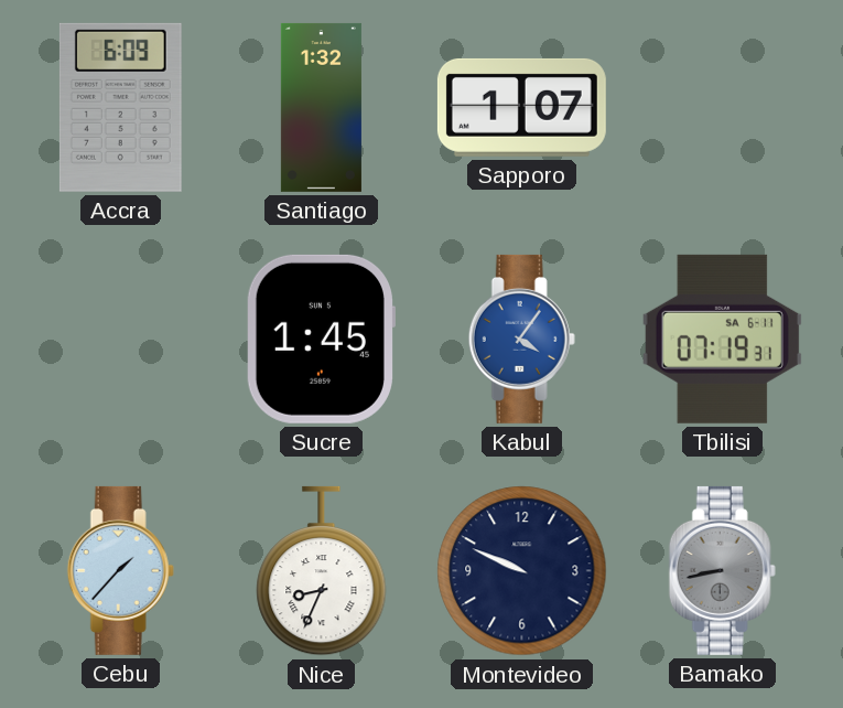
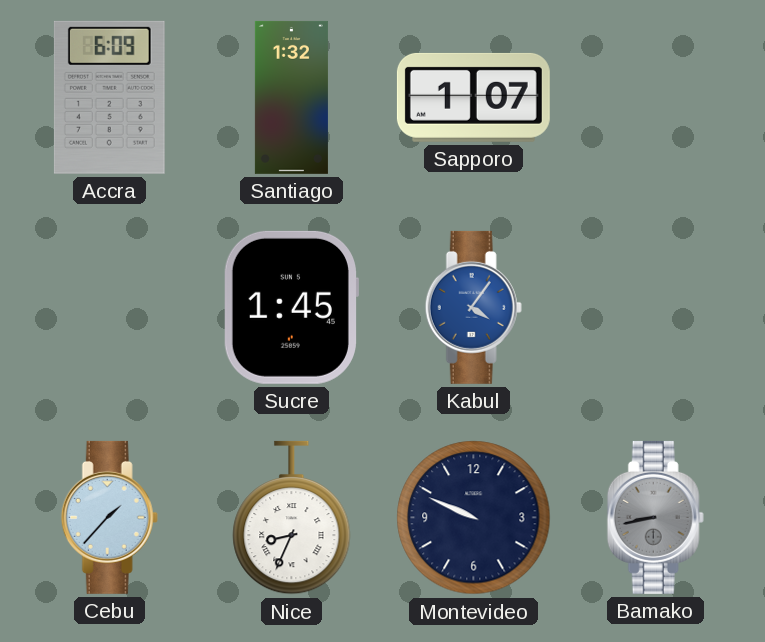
Tbilisi: 07:19 -> none (722, 339)
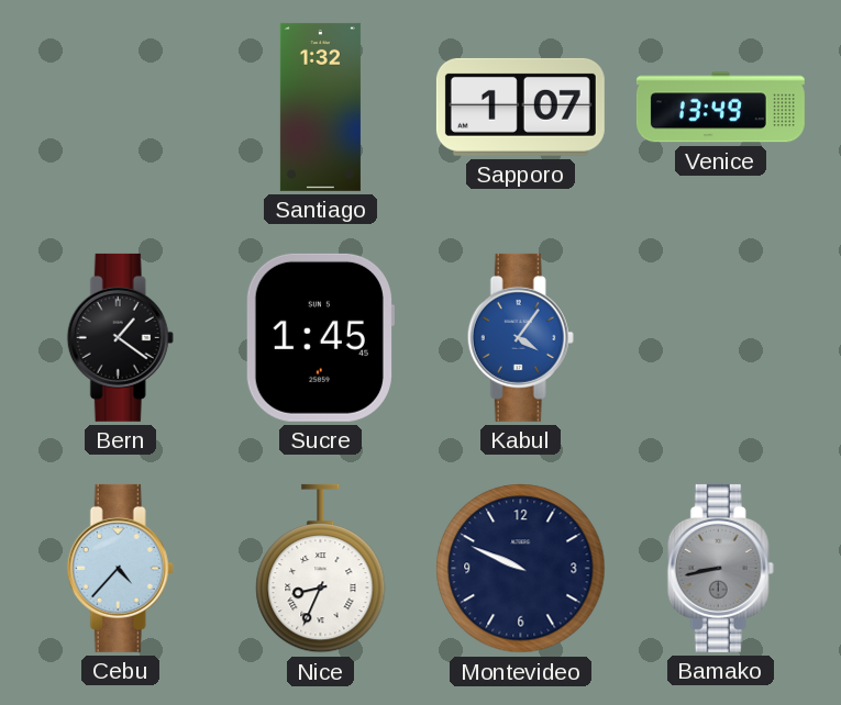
Accra: 6:09 -> none (109, 97)
Venice: none -> 13:49 (720, 108)
Bern: none -> 1:21 (120, 337)
Cebu: 1:37 -> 4:37 (120, 568)
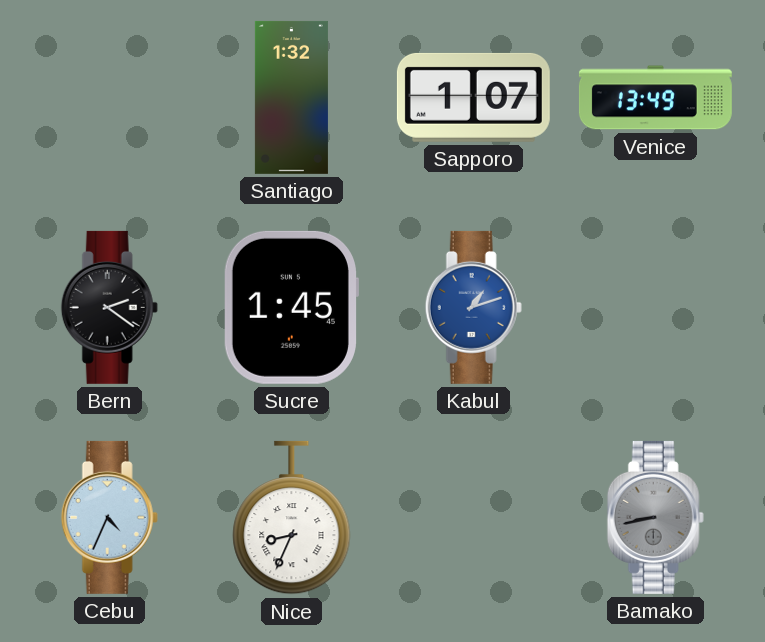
Bern: 1:21 -> 2:21 (109, 307)
Kabul: 4:06 -> 1:12 (473, 307)
Cebu: 4:37 -> 4:34 (109, 517)
Montevideo: 9:49 -> none (521, 569)
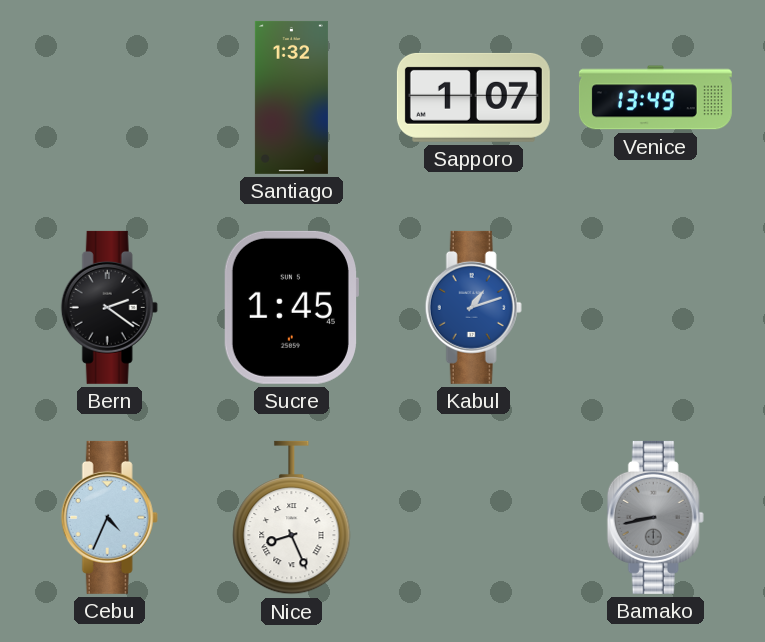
Nice: 8:34 -> 8:26 (292, 518)
